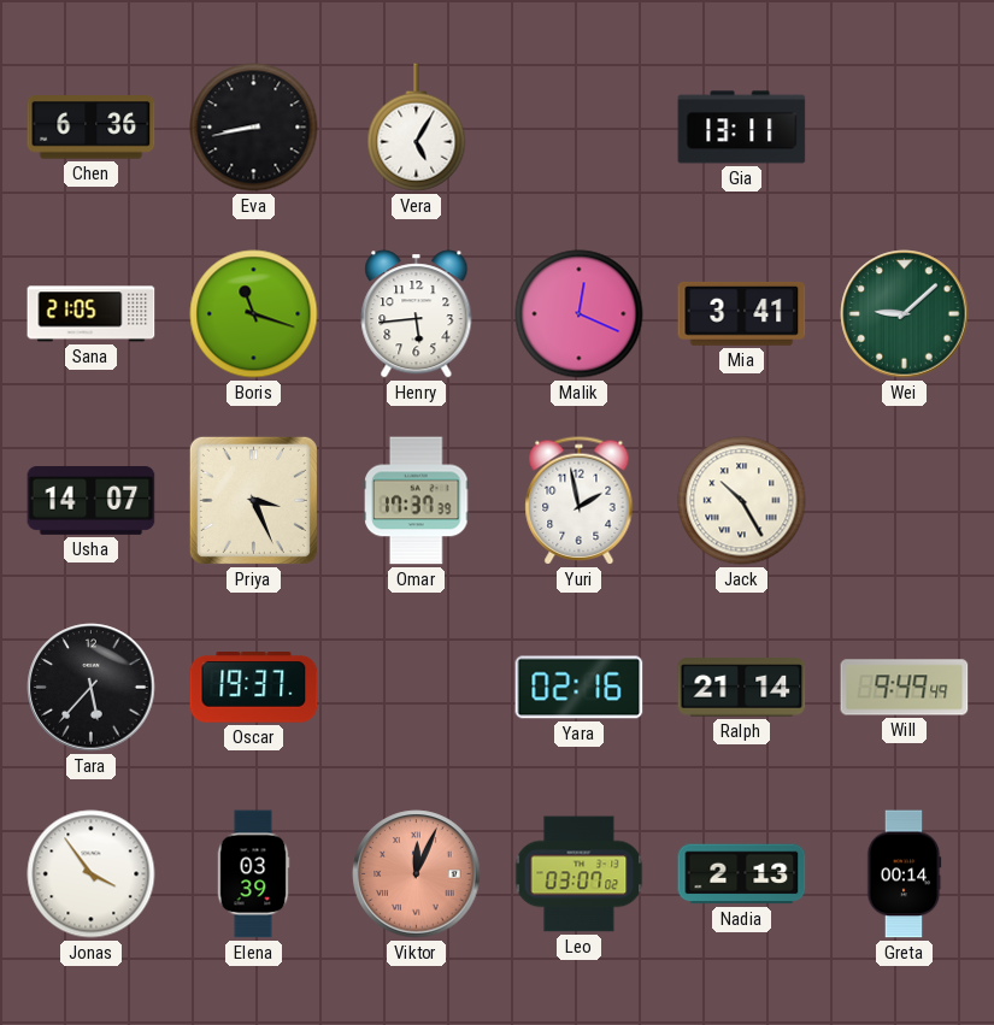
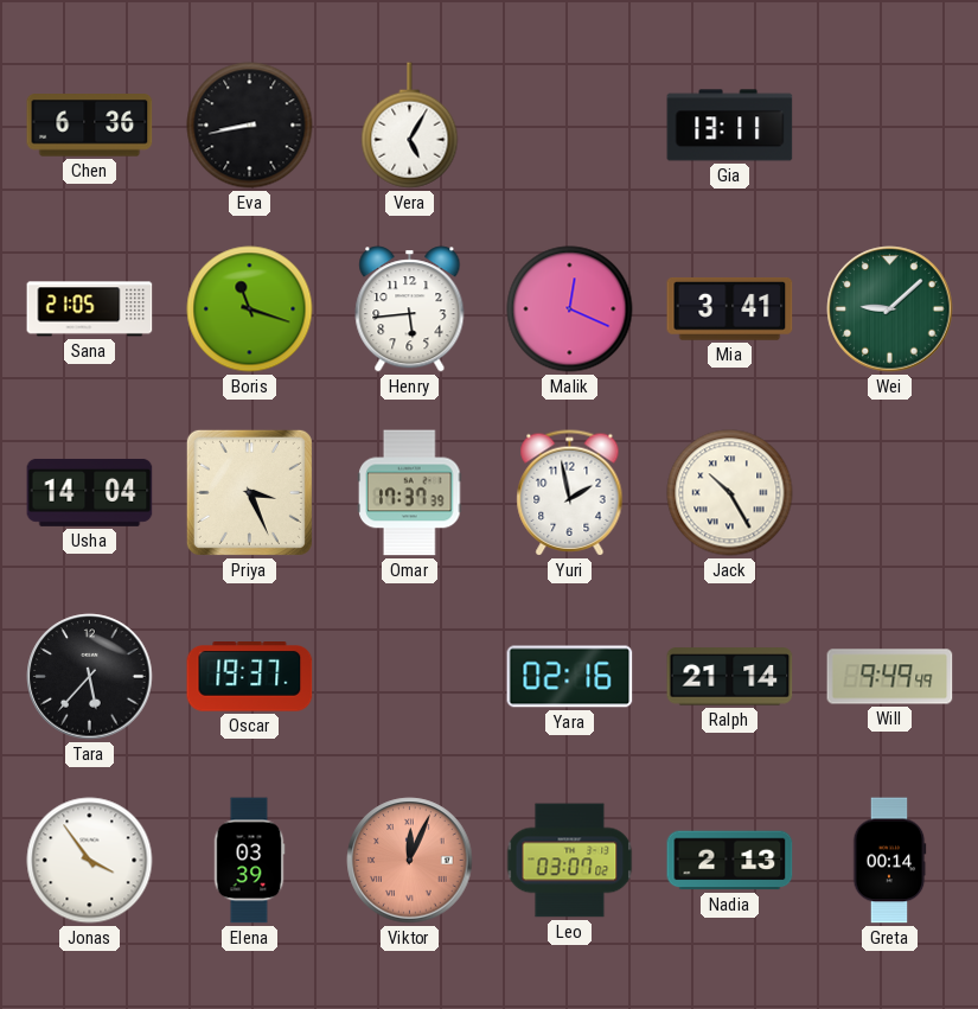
Usha: 14:07 -> 14:04 (90, 492)
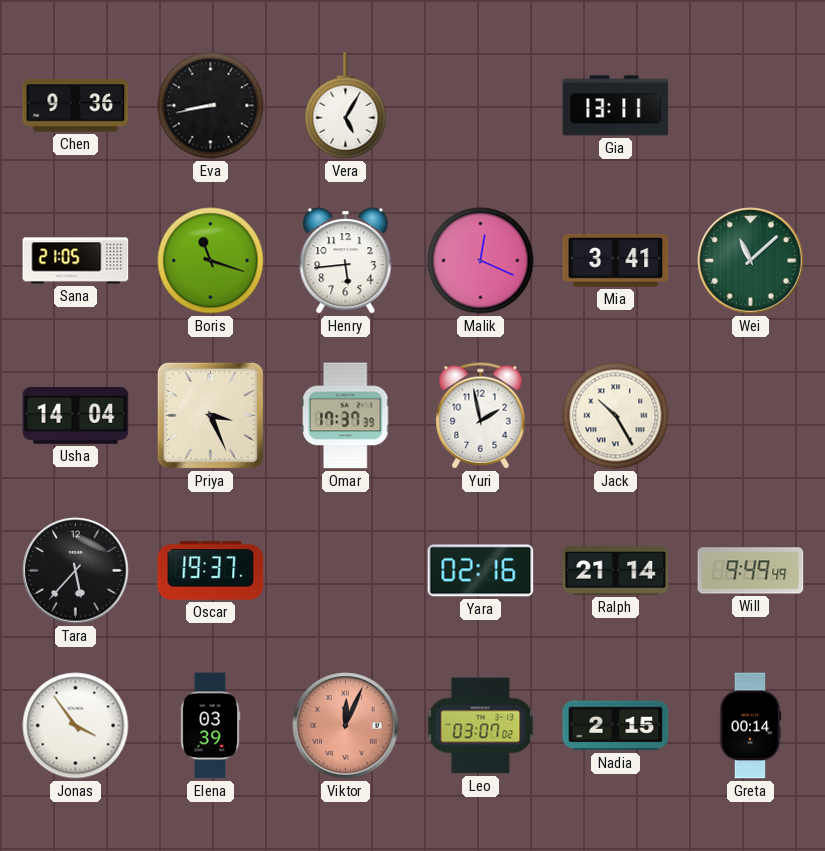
Chen: 6:36 -> 9:36 (76, 106)
Wei: 9:08 -> 11:08 (751, 261)
Nadia: 2:13 -> 2:15 (616, 726)
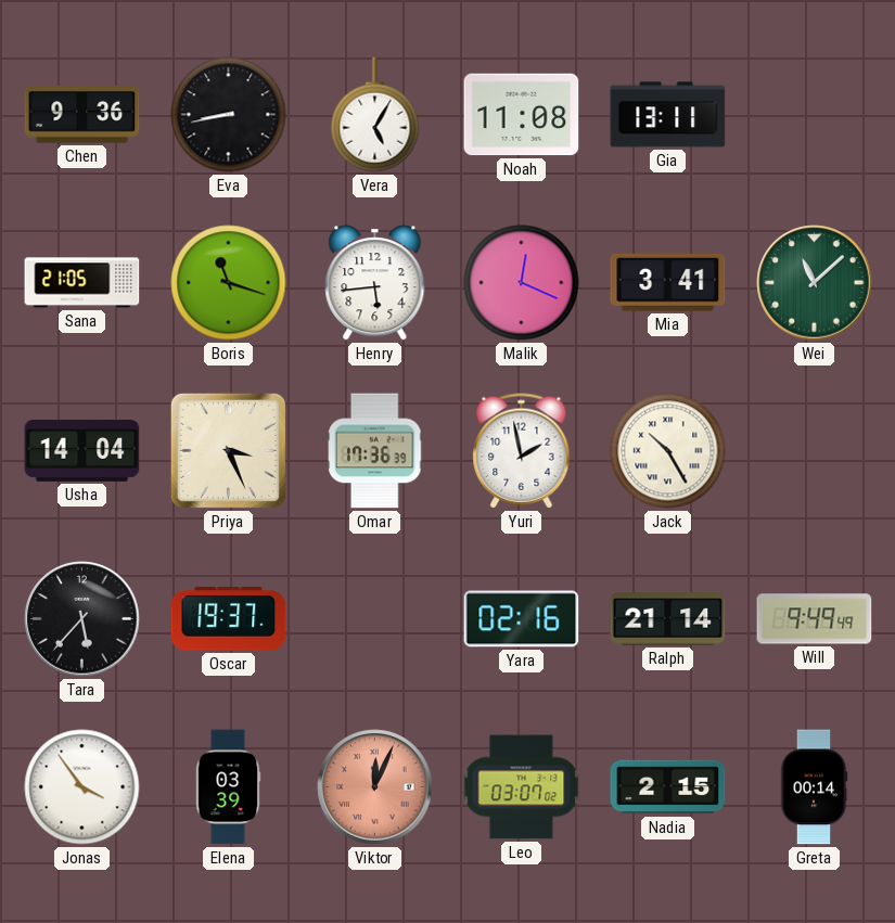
Noah: none -> 11:08 (522, 115)
Omar: 17:37 -> 17:36 (375, 451)
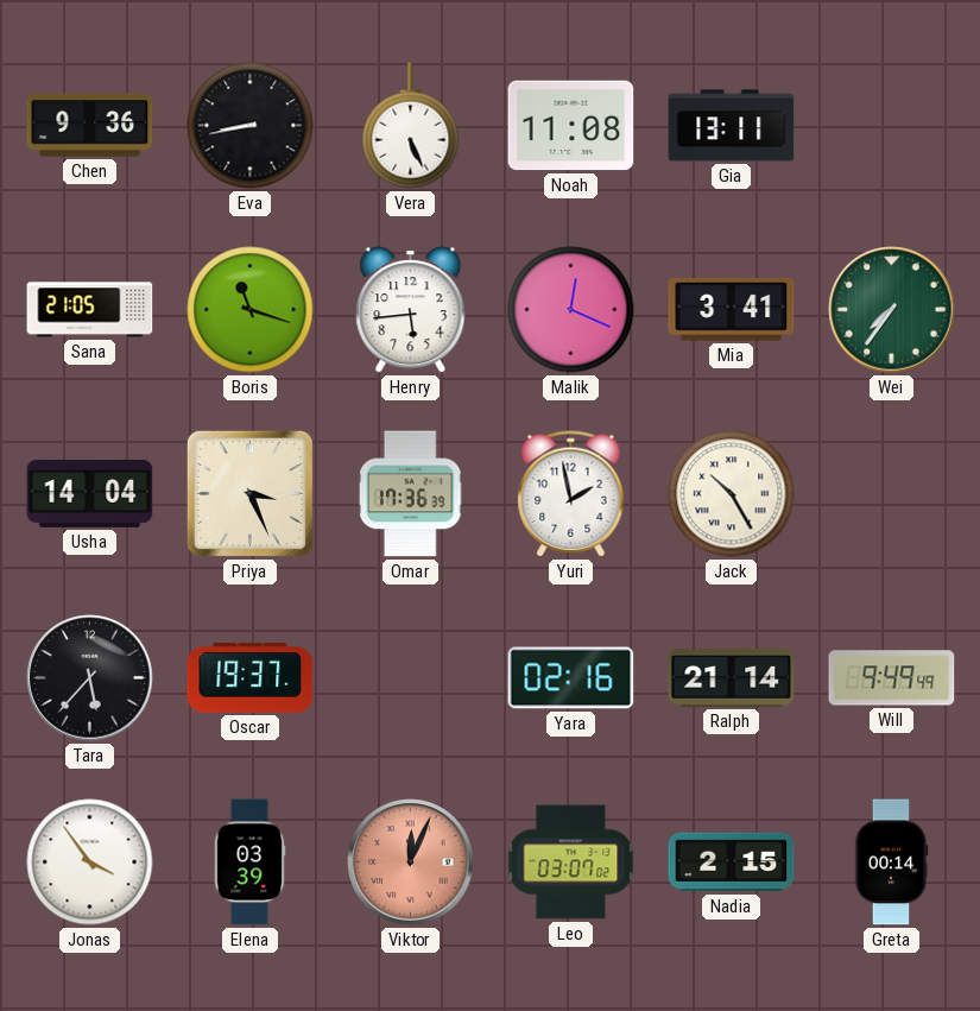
Vera: 5:05 -> 5:26 (411, 126)
Wei: 11:08 -> 7:36 (892, 310)
